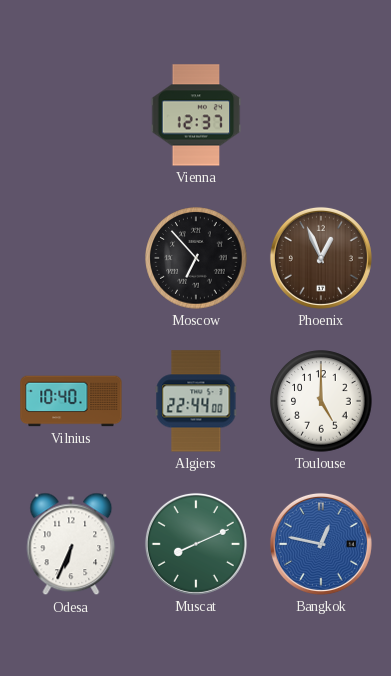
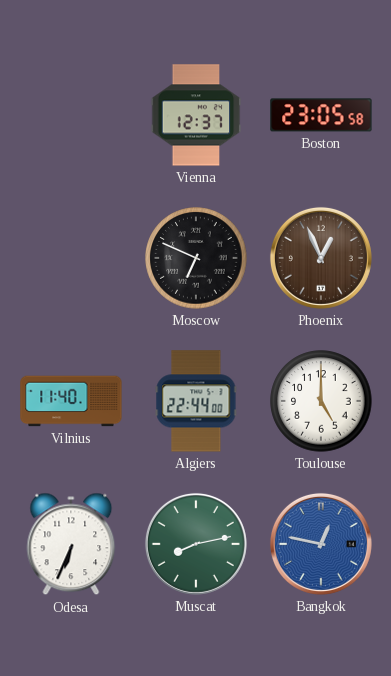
Boston: none -> 23:05 (321, 115)
Moscow: 6:53 -> 6:49 (196, 258)
Vilnius: 10:40 -> 11:40 (71, 401)
Muscat: 8:11 -> 8:13 (196, 544)
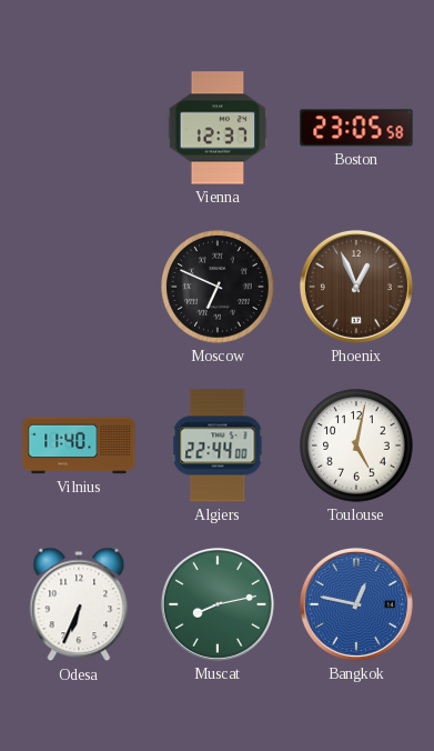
Toulouse: 5:00 -> 5:02 (356, 445)
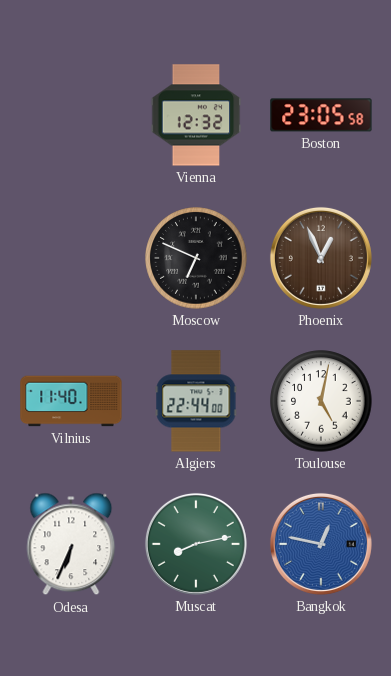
Vienna: 12:37 -> 12:32 (196, 115)
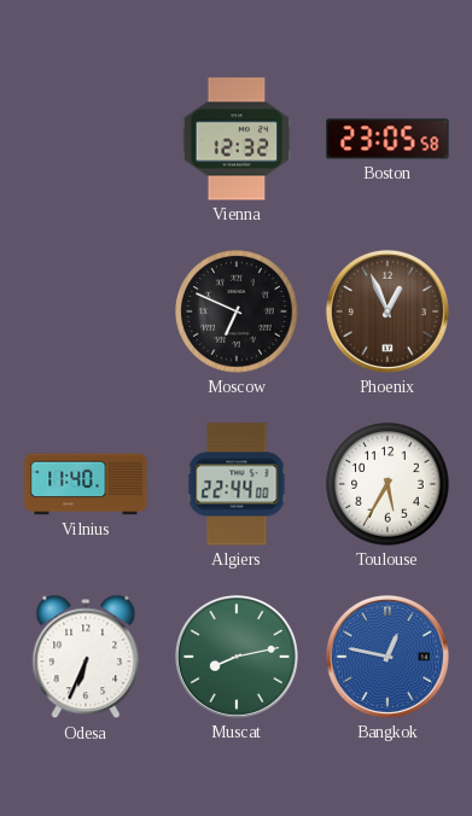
Toulouse: 5:02 -> 5:35 (387, 484)
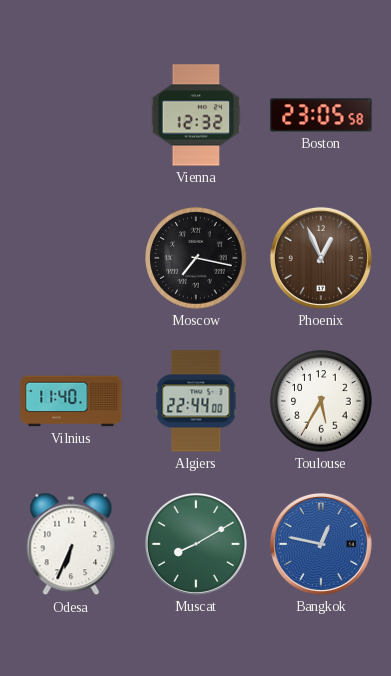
Moscow: 6:49 -> 7:17 (196, 258)
Muscat: 8:13 -> 8:10 (196, 544)
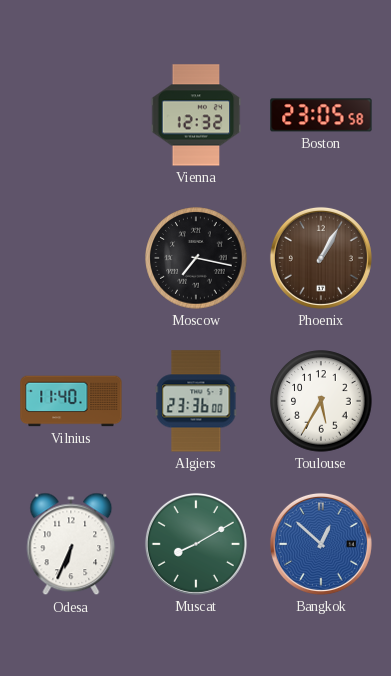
Phoenix: 12:56 -> 1:05 (321, 258)
Algiers: 22:44 -> 23:36 (196, 401)
Bangkok: 12:47 -> 12:52 (321, 544)
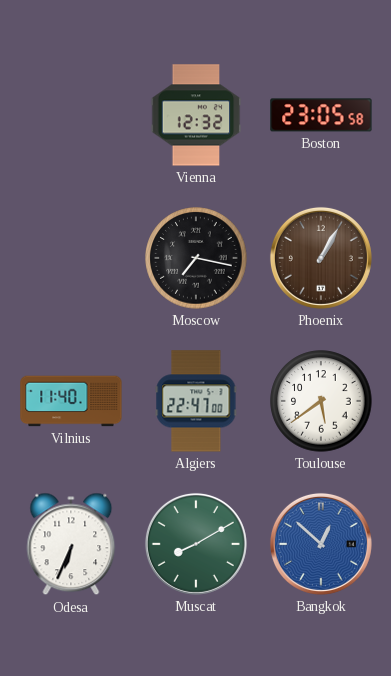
Algiers: 23:36 -> 22:47 (196, 401)
Toulouse: 5:35 -> 5:39 (321, 401)
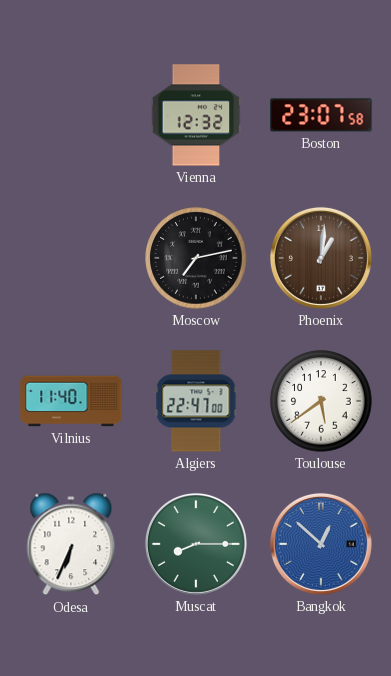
Boston: 23:05 -> 23:07 (321, 115)
Moscow: 7:17 -> 7:13 (196, 258)
Phoenix: 1:05 -> 1:01 (321, 258)
Muscat: 8:10 -> 8:15 (196, 544)
